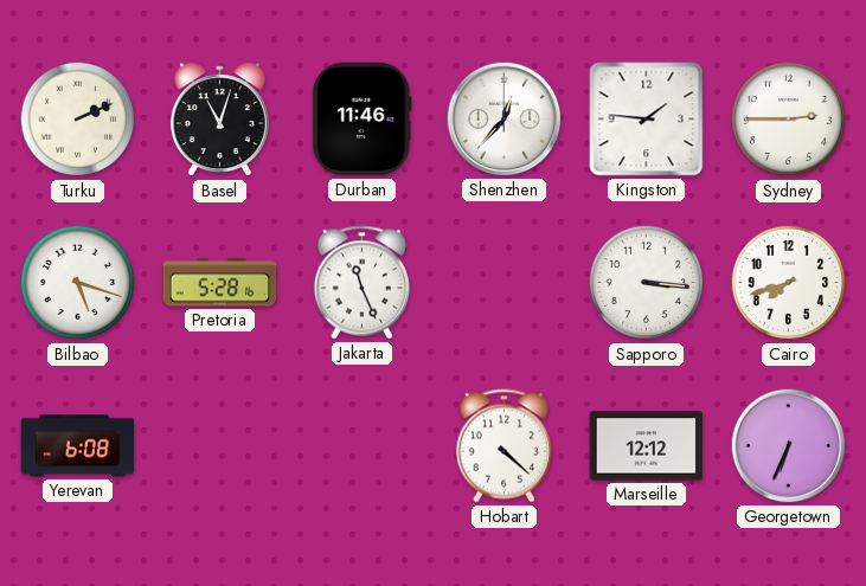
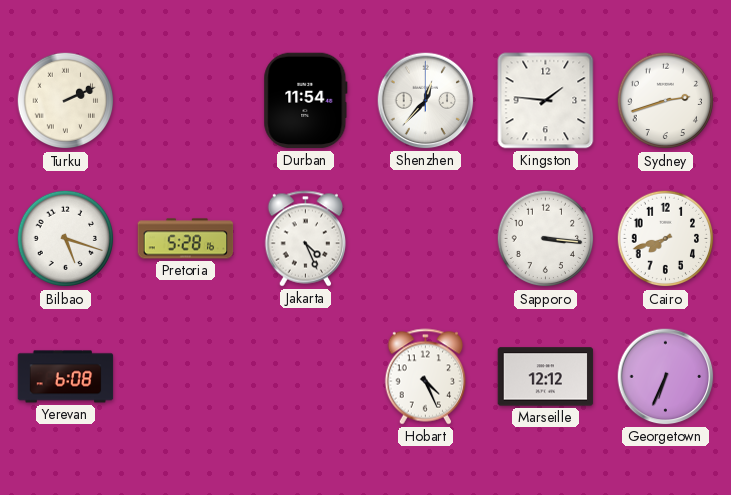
Basel: 11:03 -> none (219, 120)
Durban: 11:46 -> 11:54 (306, 101)
Sydney: 2:45 -> 2:42 (666, 101)
Jakarta: 11:26 -> 4:26 (306, 239)
Hobart: 4:22 -> 4:26 (426, 377)
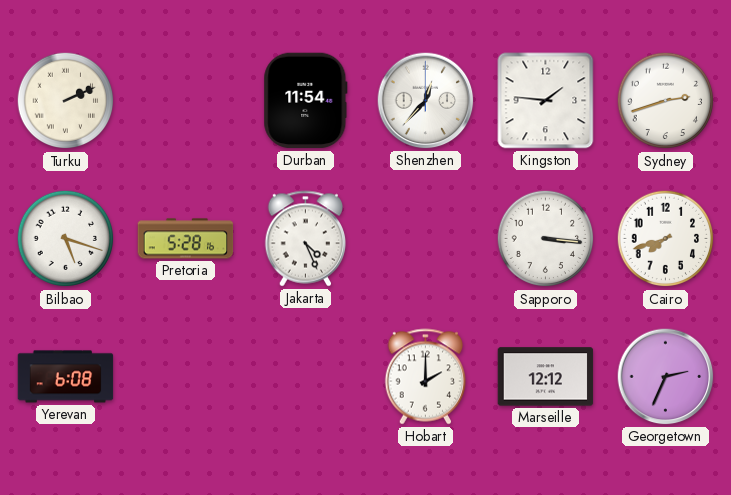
Hobart: 4:26 -> 2:00 (426, 377)
Georgetown: 6:34 -> 2:34 (666, 377)
